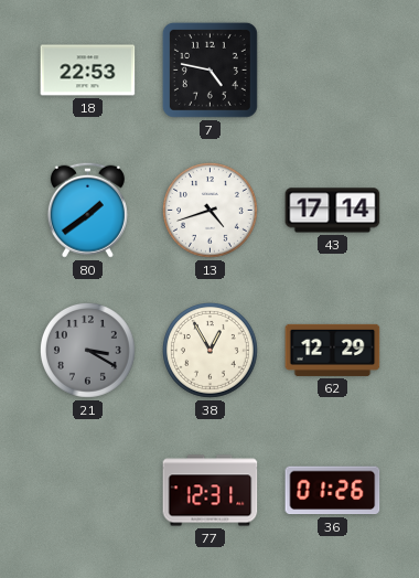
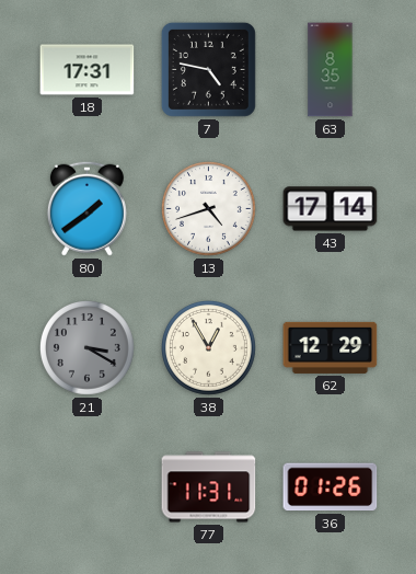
18: 22:53 -> 17:31 (88, 70)
63: none -> 8:35 (331, 70)
77: 12:31 -> 11:31 (209, 487)
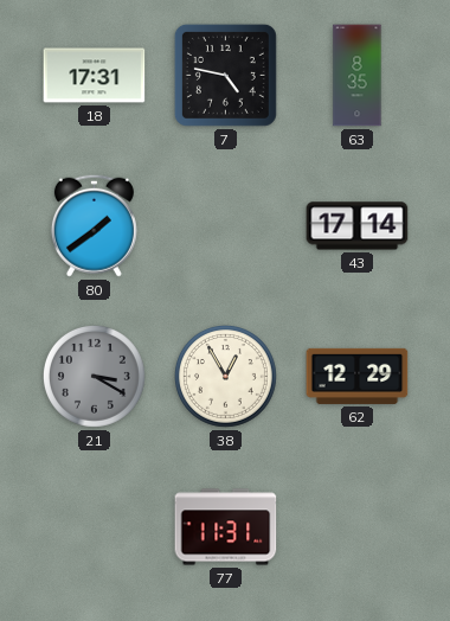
13: 4:42 -> none (208, 208)
36: 01:26 -> none (331, 487)
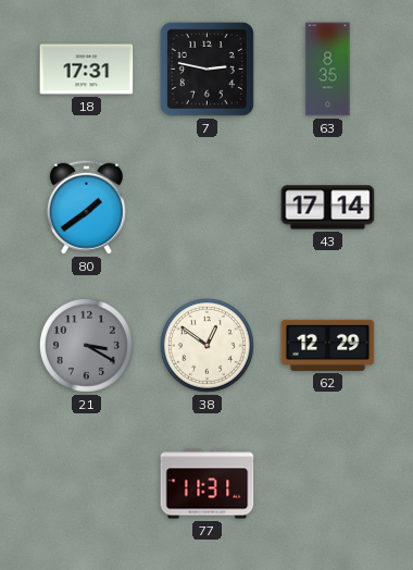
7: 4:47 -> 2:47 (206, 69)
38: 12:55 -> 12:51 (206, 345)
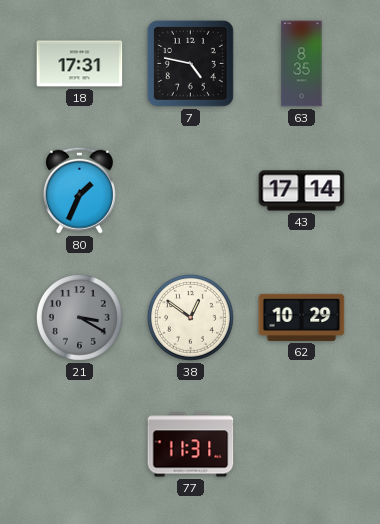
7: 2:47 -> 4:47 (190, 63)
80: 1:39 -> 1:34 (79, 190)
62: 12:29 -> 10:29 (302, 317)
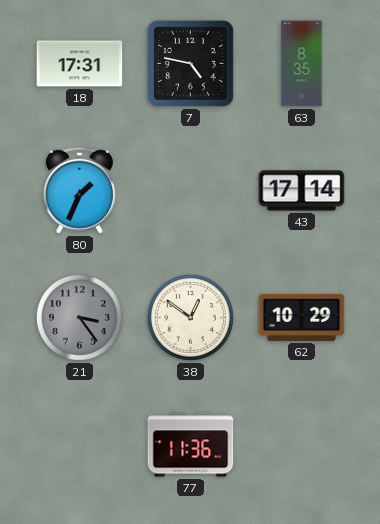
21: 3:20 -> 3:24 (79, 317)
77: 11:31 -> 11:36 (191, 445)
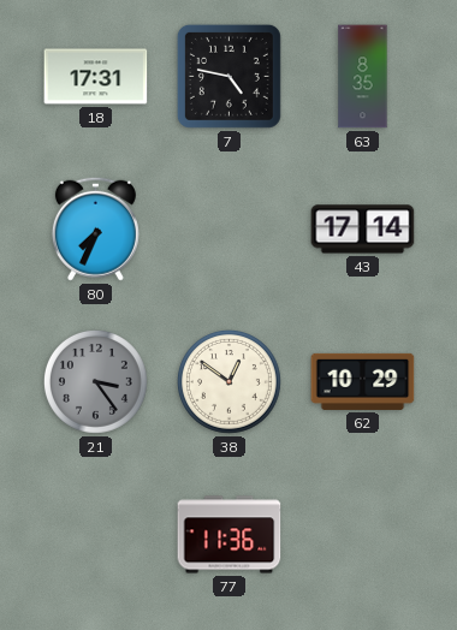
80: 1:34 -> 7:34 (95, 228)
